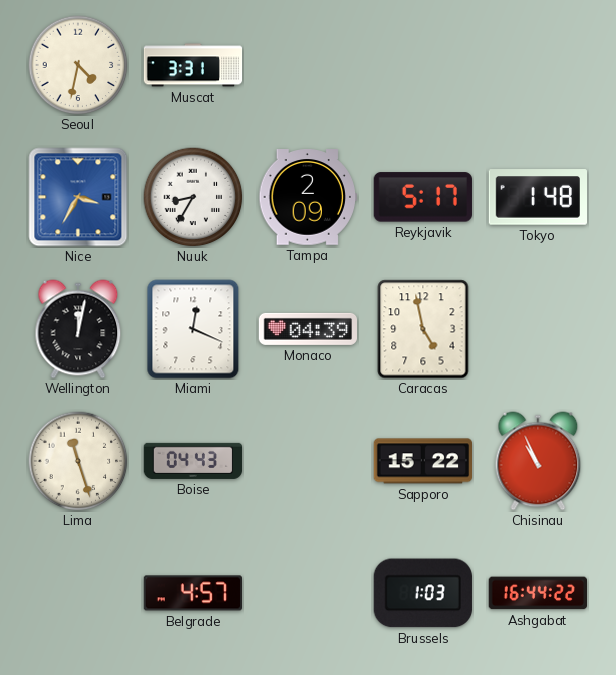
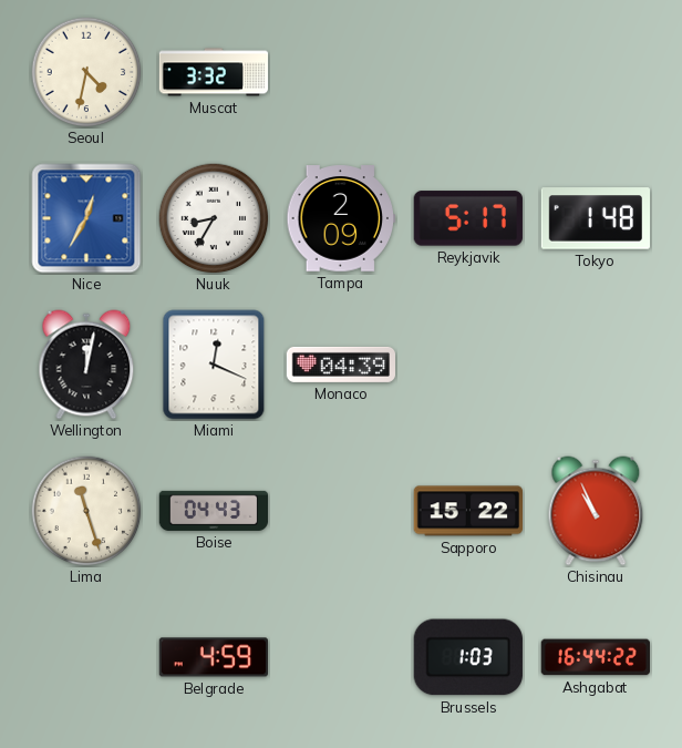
Muscat: 3:31 -> 3:32 (214, 72)
Nice: 3:35 -> 12:35 (86, 218)
Caracas: 4:58 -> none (423, 329)
Belgrade: 4:57 -> 4:59 (213, 657)
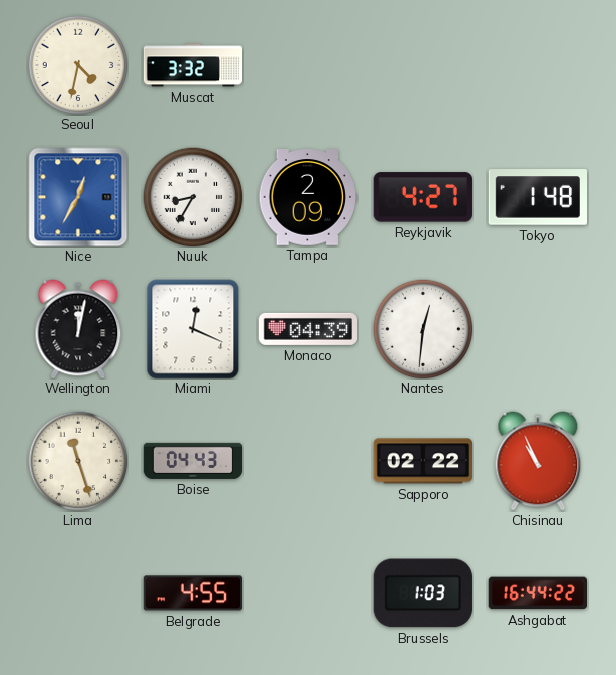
Reykjavik: 5:17 -> 4:27 (423, 197)
Nantes: none -> 12:31 (423, 329)
Sapporo: 15:22 -> 02:22 (422, 461)
Belgrade: 4:59 -> 4:55 (192, 593)
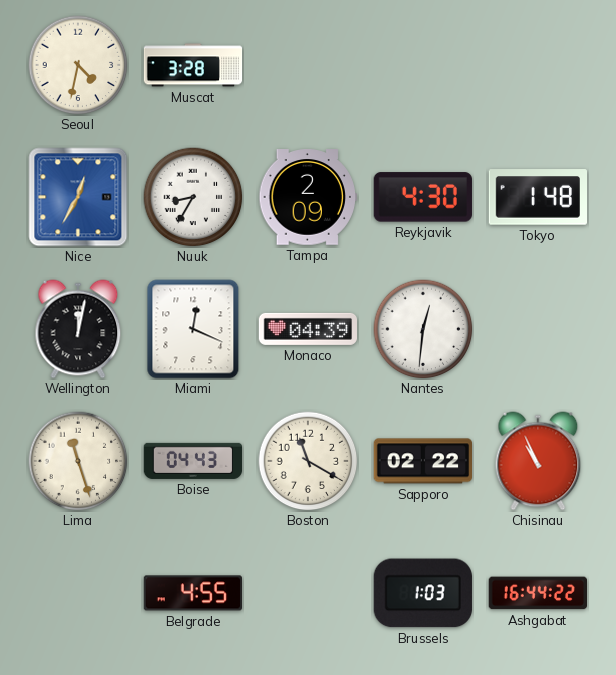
Muscat: 3:32 -> 3:28 (193, 65)
Reykjavik: 4:27 -> 4:30 (423, 197)
Boston: none -> 11:20 (308, 461)
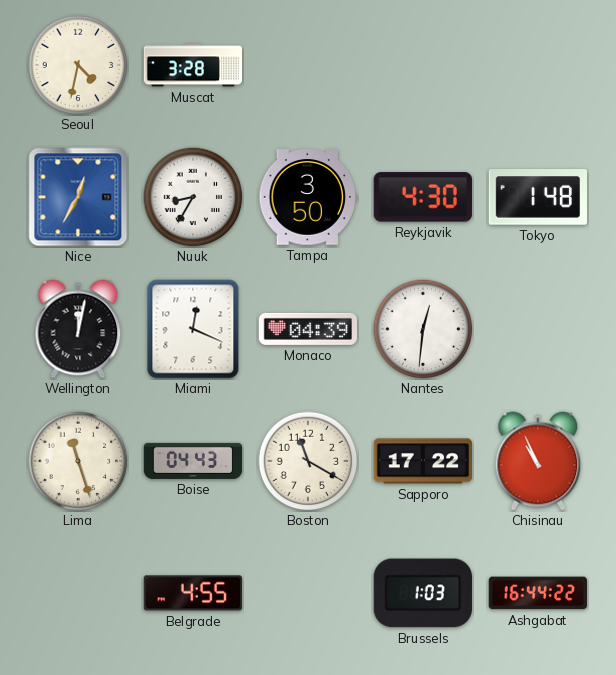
Tampa: 2:09 -> 3:50 (307, 197)
Sapporo: 02:22 -> 17:22 (422, 461)
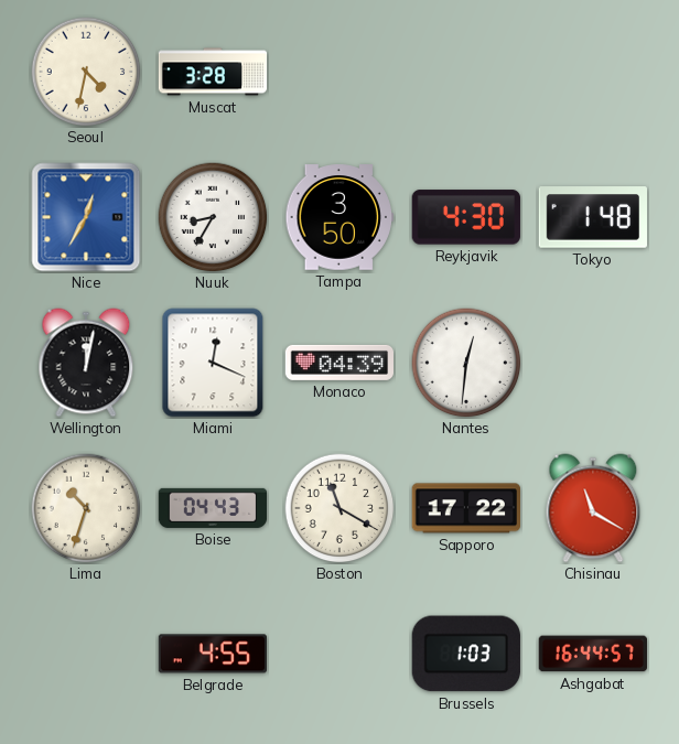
Lima: 11:27 -> 10:33 (86, 508)
Chisinau: 10:56 -> 11:20 (593, 508)
Ashgabat: 16:44:22 -> 16:44:57 (592, 654)
